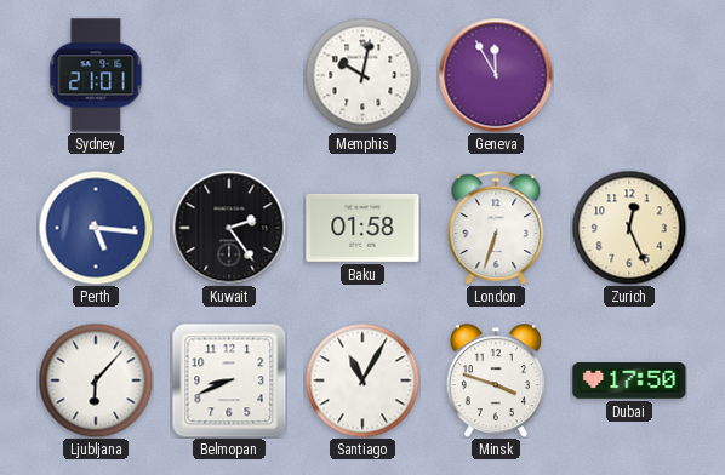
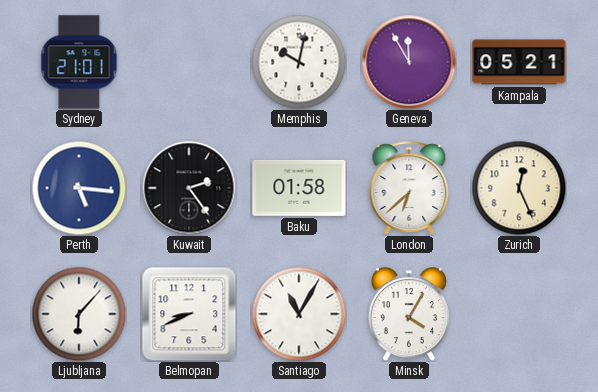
Kampala: none -> 05:21 (519, 62)
London: 6:33 -> 6:38 (409, 188)
Minsk: 3:48 -> 4:05 (409, 314)
Dubai: 17:50 -> none (629, 382)
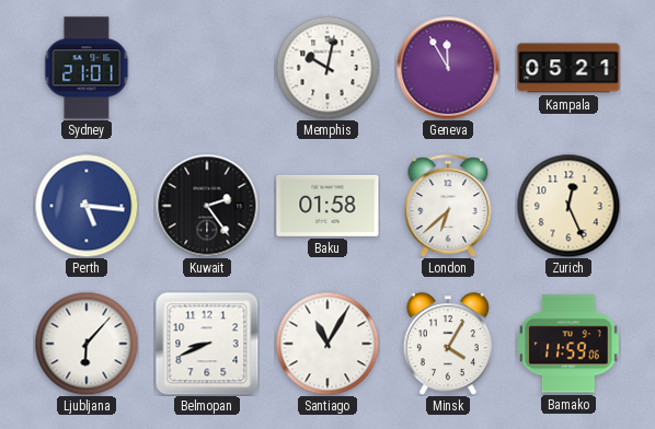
Bamako: none -> 11:59 (568, 344)
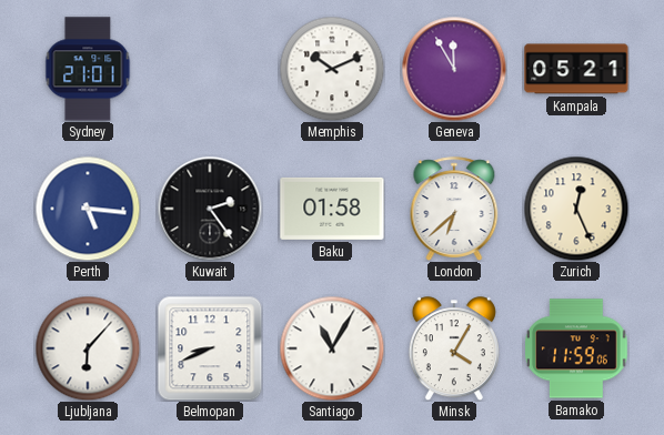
Memphis: 10:02 -> 10:11 (332, 69)
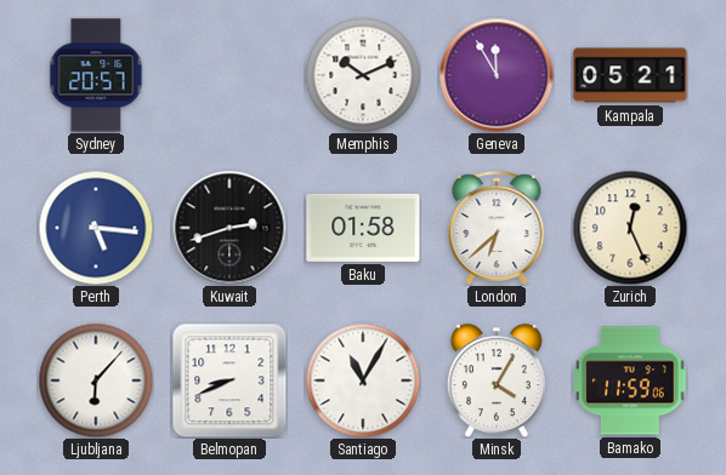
Sydney: 21:01 -> 20:57 (96, 75)
Kuwait: 2:24 -> 2:42 (229, 228)
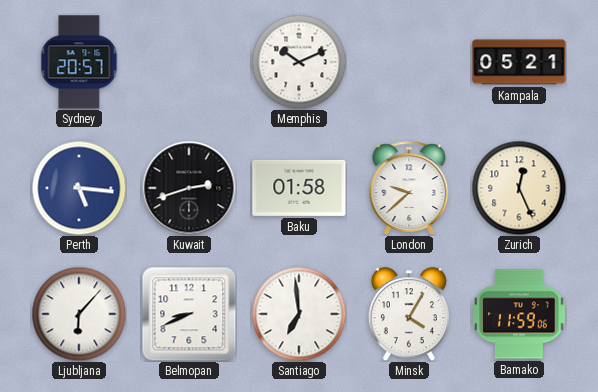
Geneva: 11:55 -> none (497, 75)
London: 6:38 -> 9:38 (409, 188)
Santiago: 11:05 -> 6:59 (299, 314)
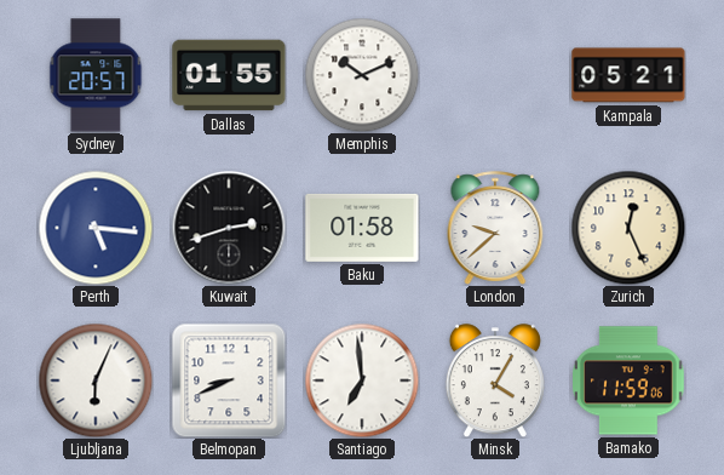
Dallas: none -> 01:55 (229, 75)
Ljubljana: 6:07 -> 6:04 (96, 380)
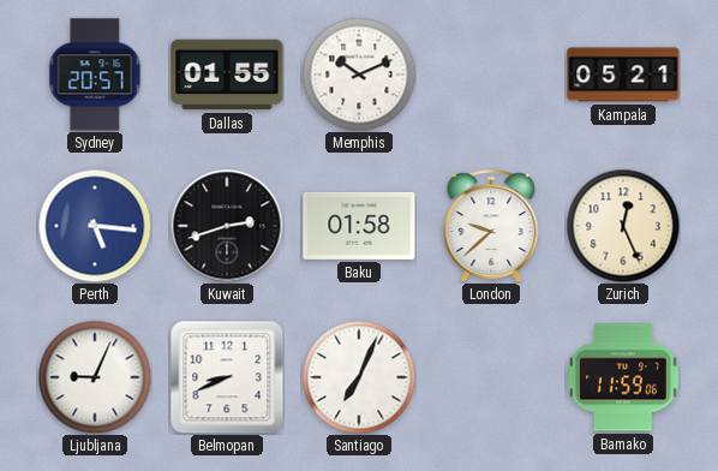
Ljubljana: 6:04 -> 9:04 (95, 377)
Santiago: 6:59 -> 7:04 (359, 377)
Minsk: 4:05 -> none (495, 380)
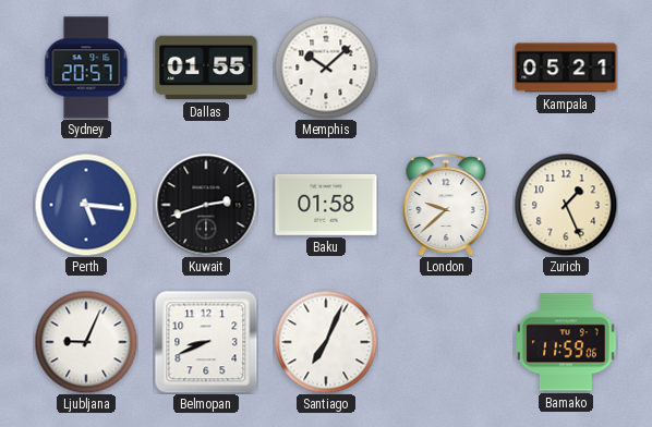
Memphis: 10:11 -> 10:08 (326, 68)
Zurich: 12:26 -> 1:26 (566, 205)
